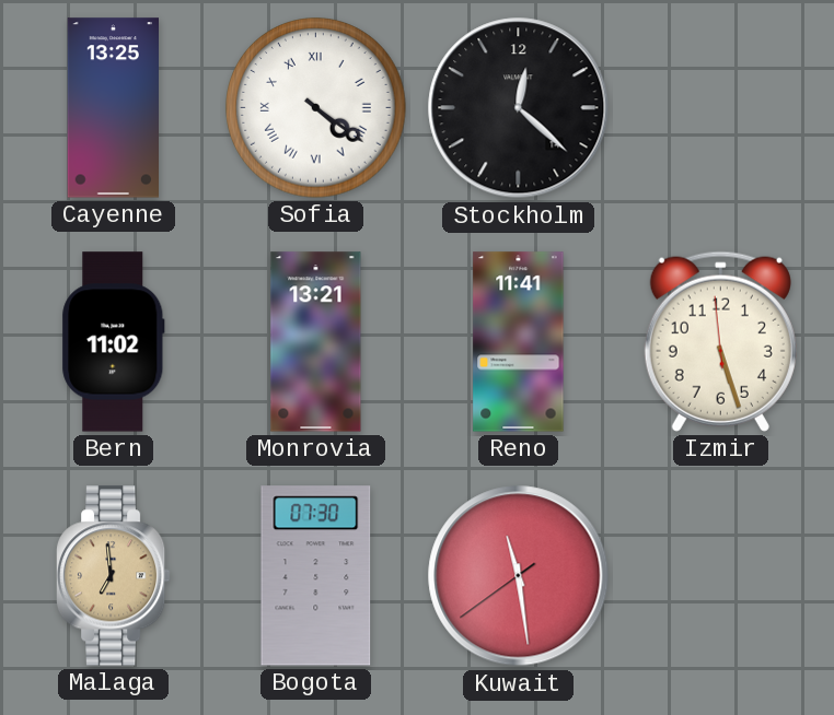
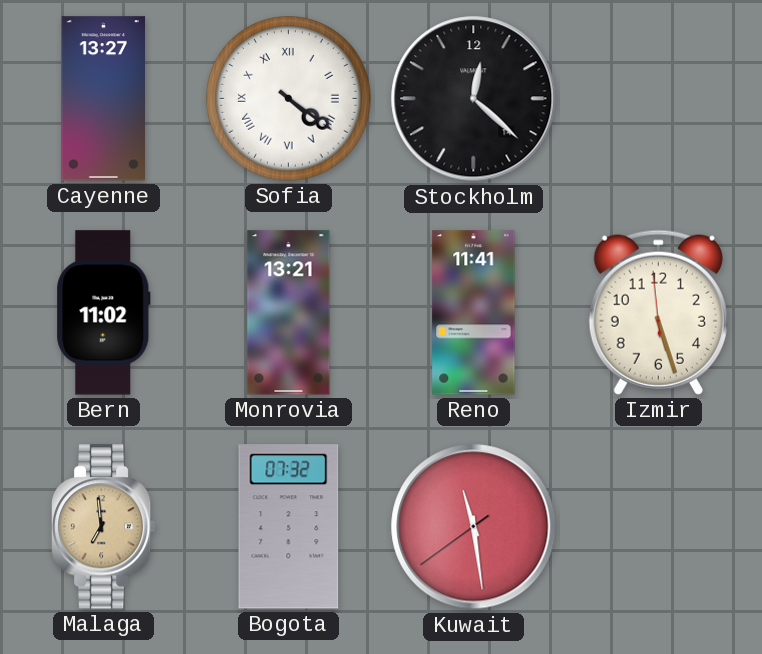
Cayenne: 13:25 -> 13:27 (103, 99)
Bogota: 07:30 -> 07:32 (289, 527)
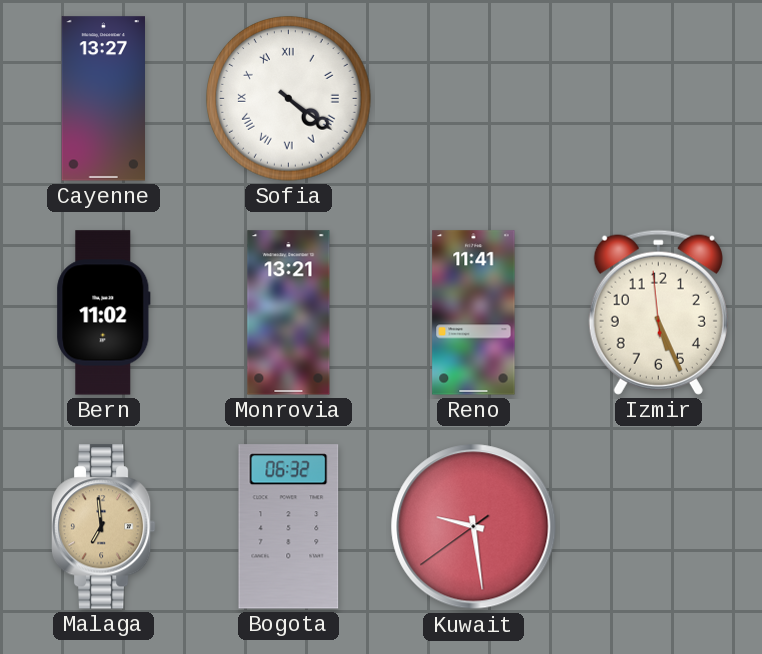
Stockholm: 12:22 -> none (474, 99)
Izmir: 5:26 -> 5:25 (658, 312)
Bogota: 07:32 -> 06:32 (289, 527)
Kuwait: 11:28 -> 9:28 (474, 527)
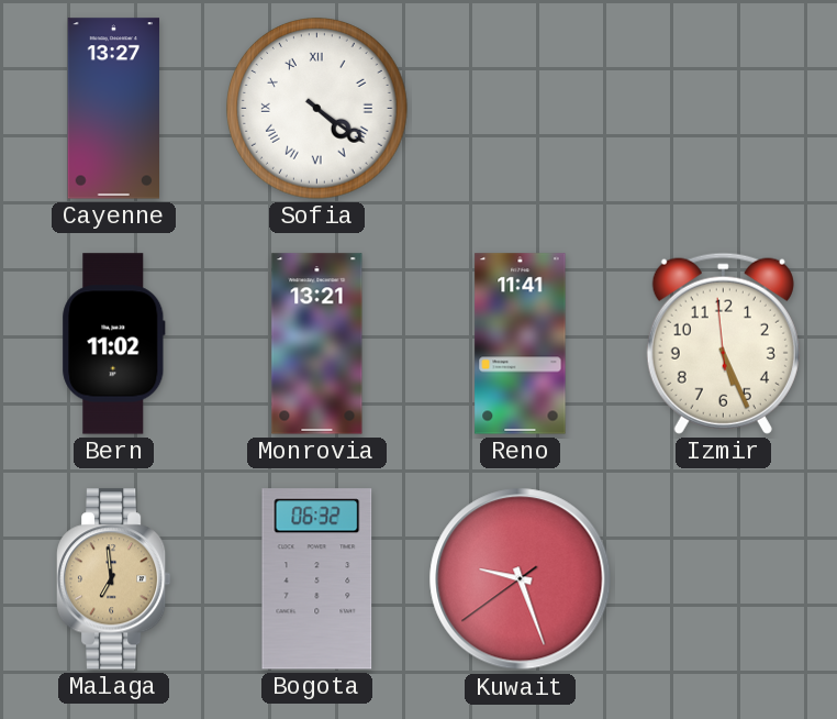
Kuwait: 9:28 -> 9:26 (521, 579)
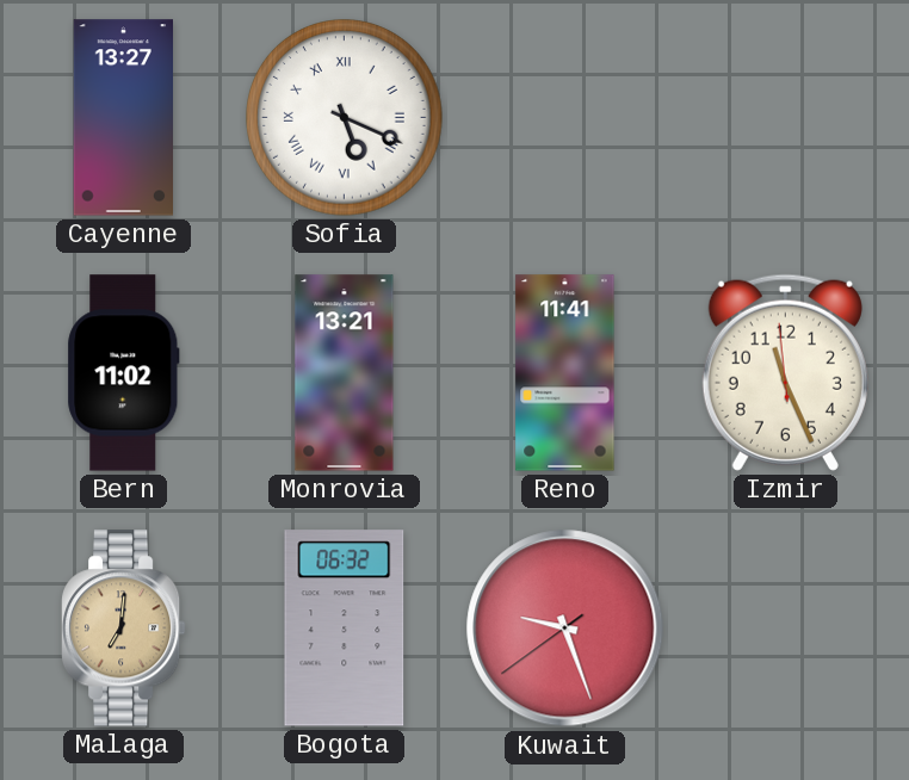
Sofia: 4:21 -> 5:19 (345, 118)
Izmir: 5:25 -> 11:25 (785, 372)
Malaga: 6:59 -> 7:01 (123, 629)
